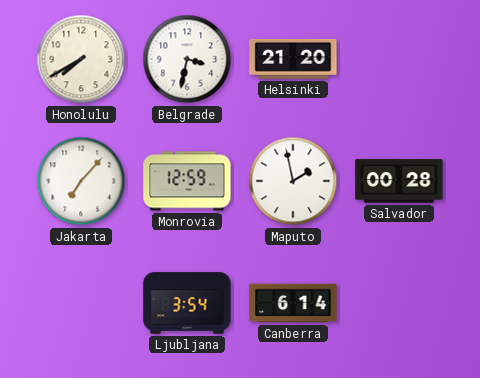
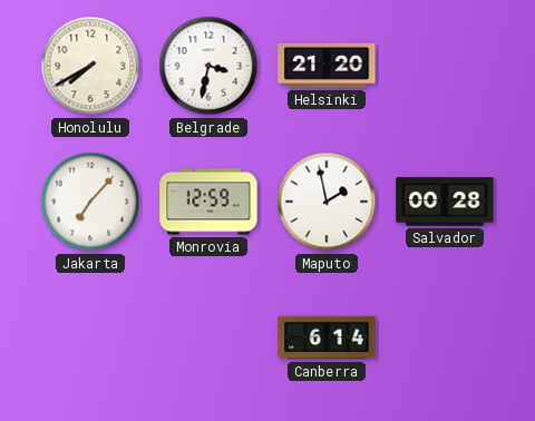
Ljubljana: 3:54 -> none (187, 303)
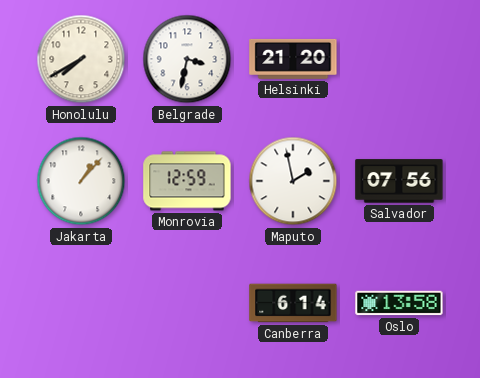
Jakarta: 7:07 -> 1:07 (81, 181)
Salvador: 00:28 -> 07:56 (399, 181)
Oslo: none -> 13:58 (399, 303)
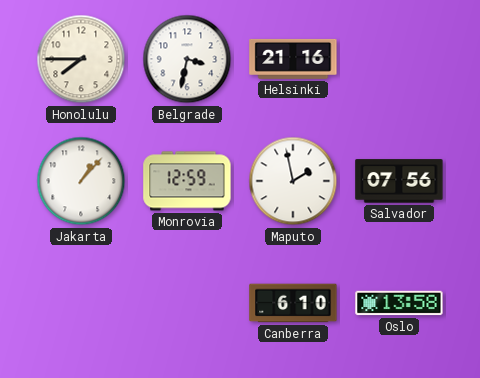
Honolulu: 7:40 -> 7:45 (81, 59)
Helsinki: 21:20 -> 21:16 (293, 59)
Canberra: 6:14 -> 6:10 (293, 303)
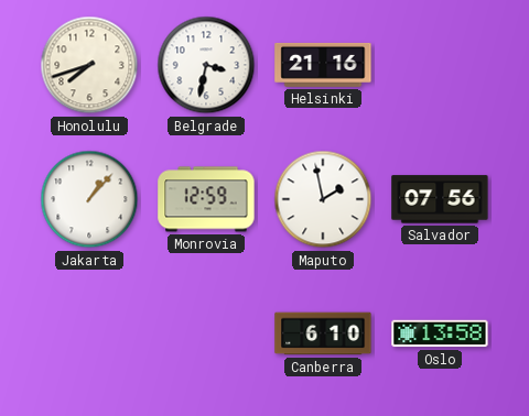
Honolulu: 7:45 -> 7:42 (89, 65)
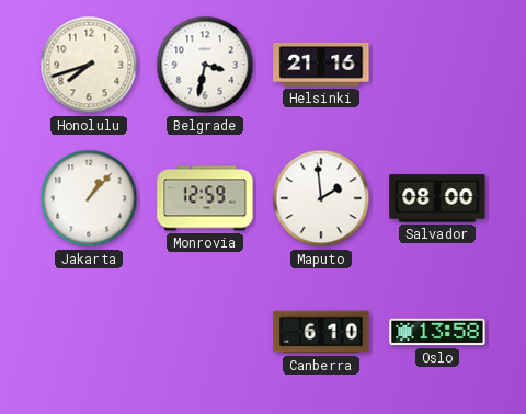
Maputo: 1:58 -> 1:59 (321, 198)
Salvador: 07:56 -> 08:00 (437, 198)
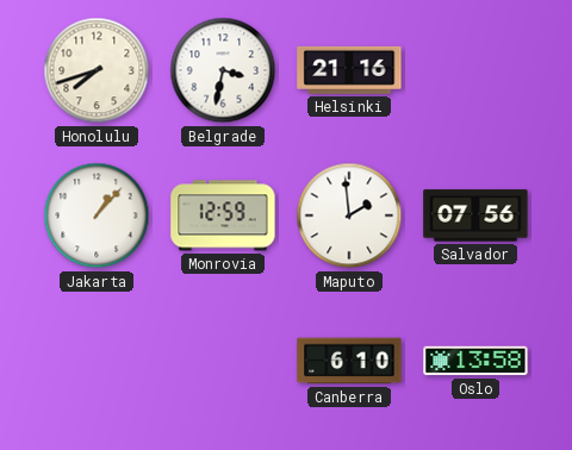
Salvador: 08:00 -> 07:56 (475, 215)
